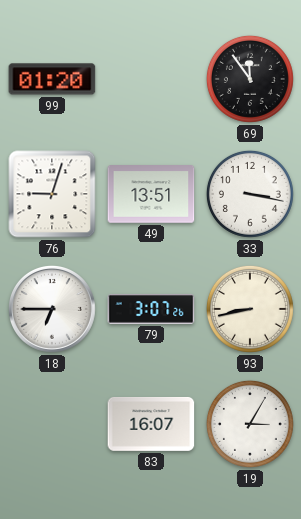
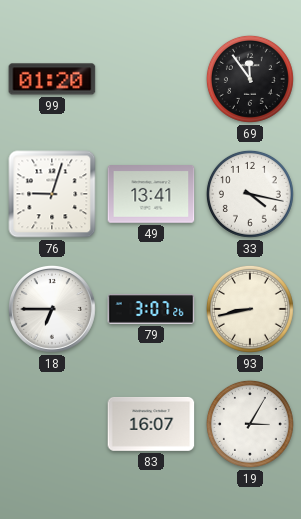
49: 13:51 -> 13:41 (151, 194)
33: 3:17 -> 4:17 (250, 194)
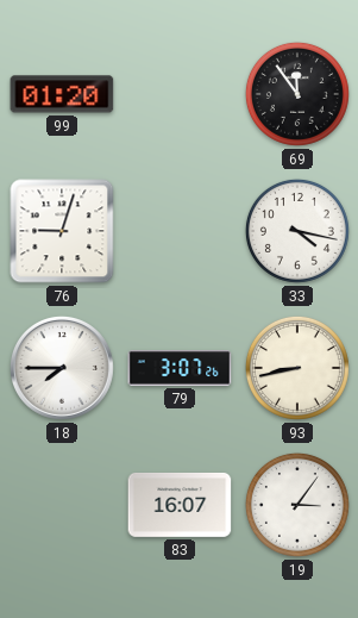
49: 13:41 -> none (151, 194)
18: 6:45 -> 7:45 (62, 368)
19: 3:05 -> 3:06 (297, 505)
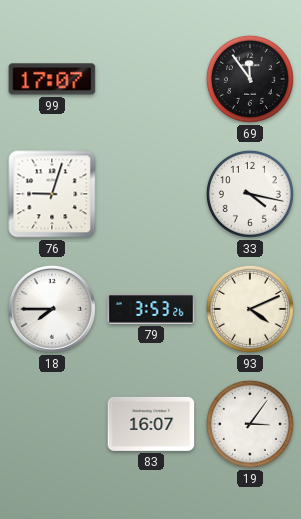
99: 01:20 -> 17:07 (52, 79)
79: 3:07 -> 3:53 (151, 310)
93: 8:43 -> 4:11 (250, 309)
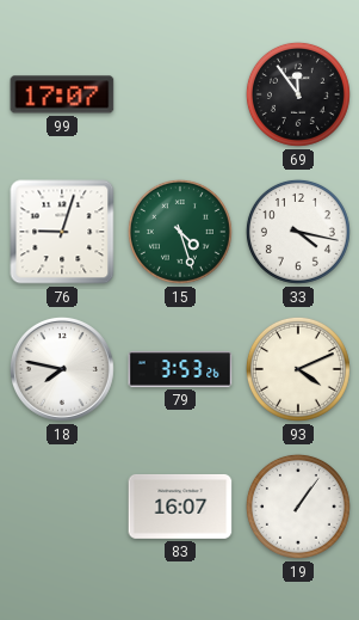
15: none -> 4:27 (180, 232)
18: 7:45 -> 7:47 (62, 369)
19: 3:06 -> 1:06 (298, 507)
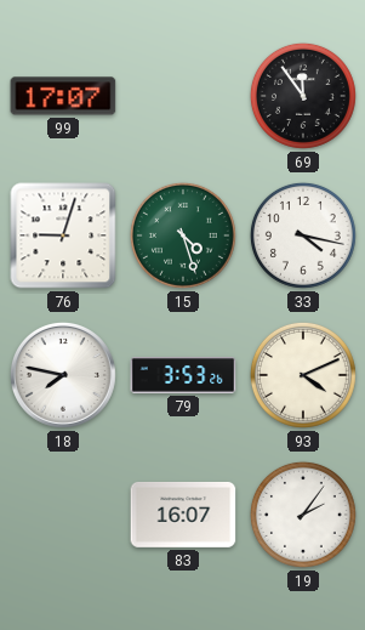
19: 1:06 -> 2:06 (303, 515)
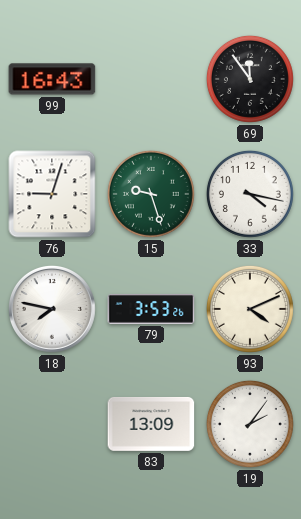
99: 17:07 -> 16:43 (52, 79)
15: 4:27 -> 9:27 (151, 194)
83: 16:07 -> 13:09 (151, 424)
